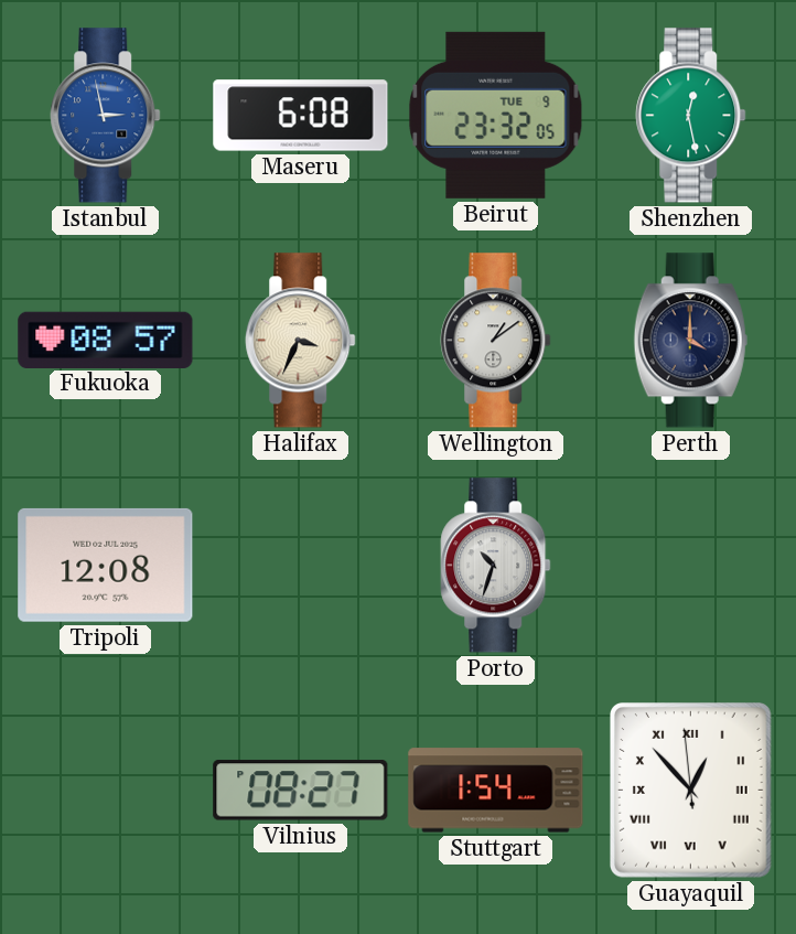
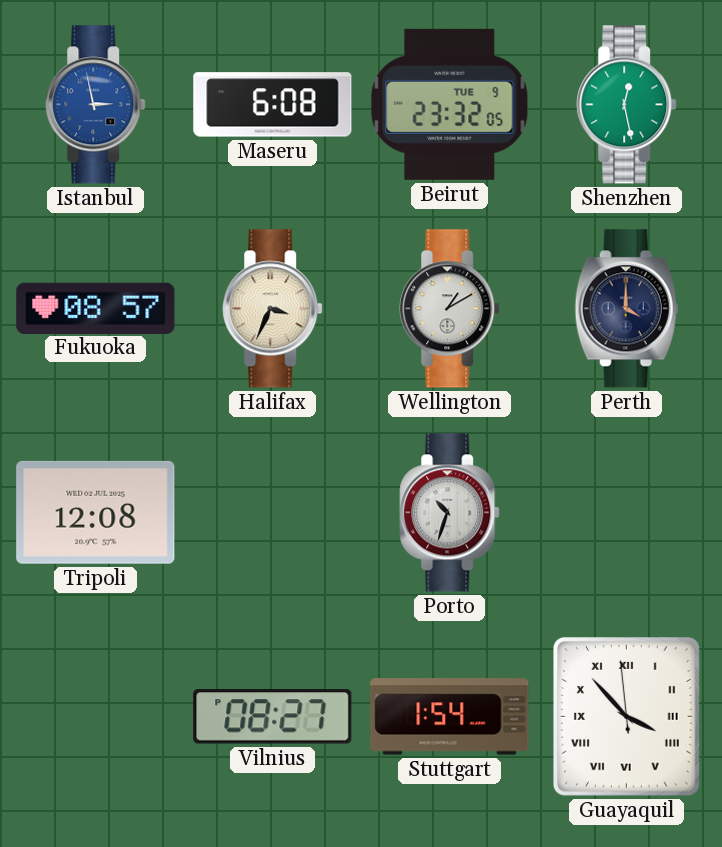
Wellington: 1:09 -> 1:10 (450, 309)
Guayaquil: 12:52 -> 3:52 (627, 717)
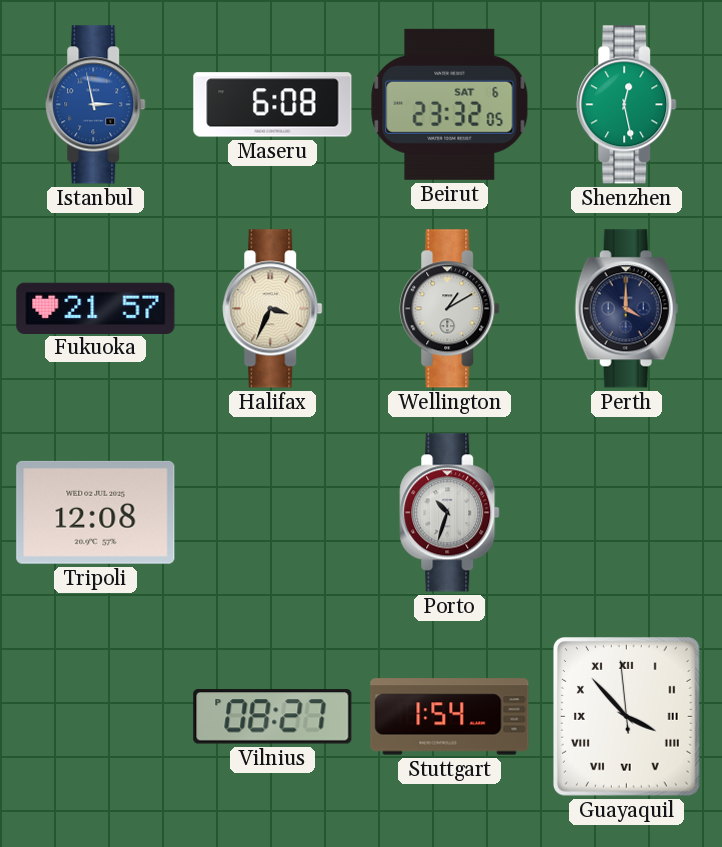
Beirut date: TUE 9 -> SAT 6 (450, 104)
Fukuoka: 08:57 -> 21:57 (96, 308)
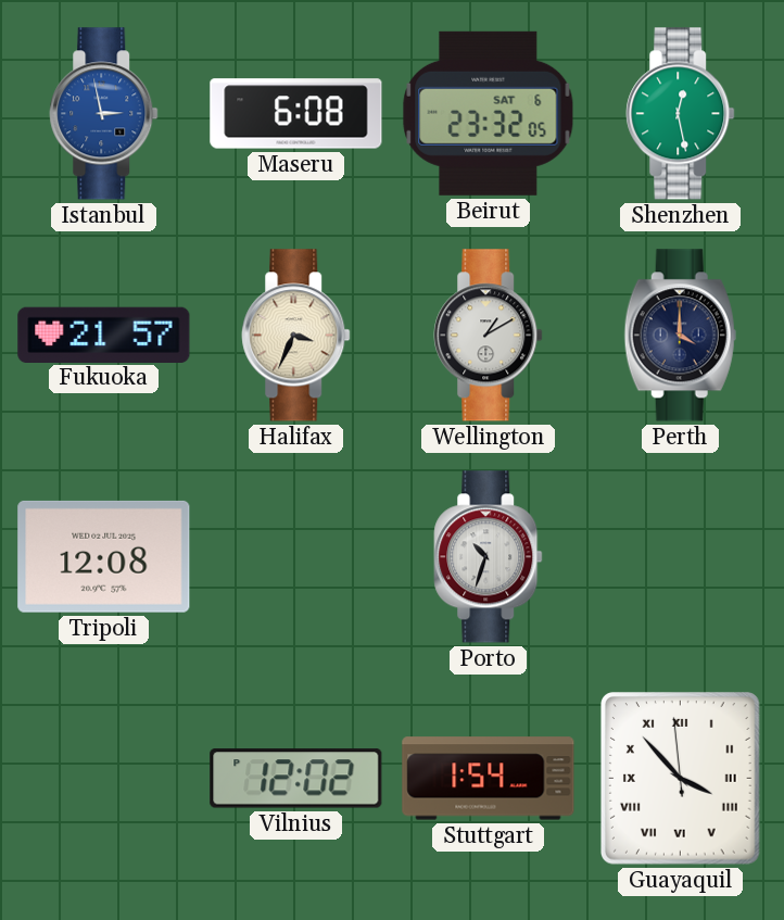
Vilnius: 08:27 -> 12:02 (296, 779)
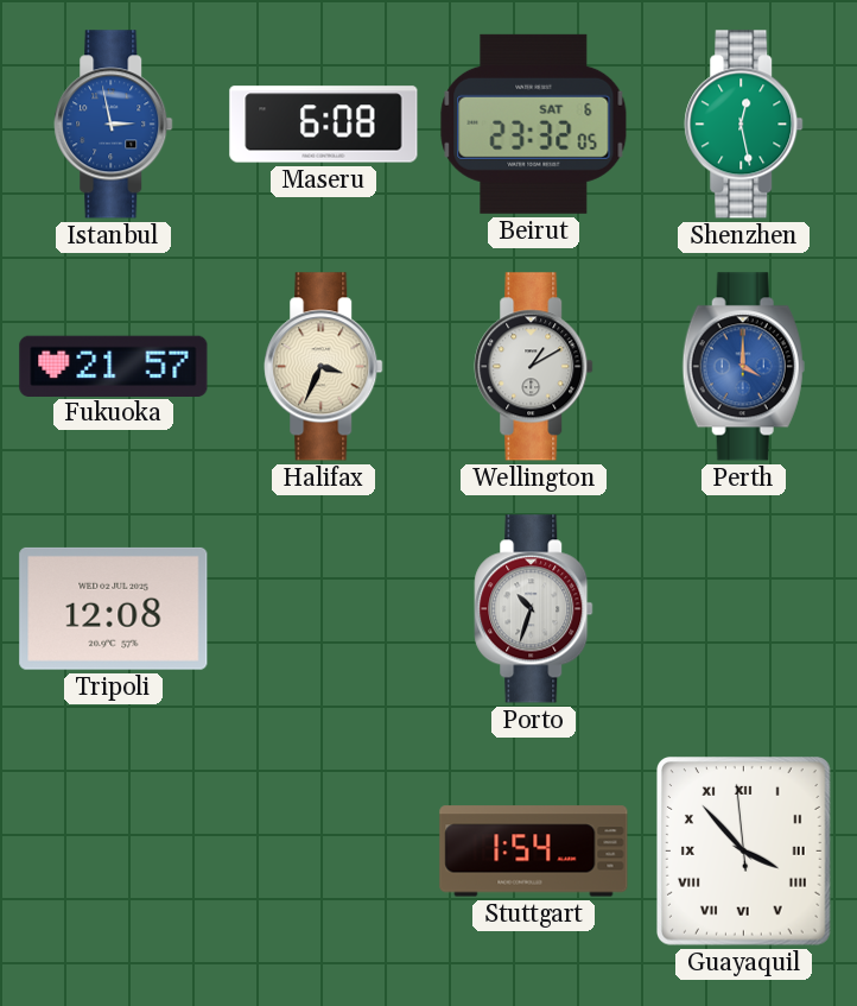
Perth dial: navy -> blue (743, 367)
Vilnius: 12:02 -> none (296, 779)
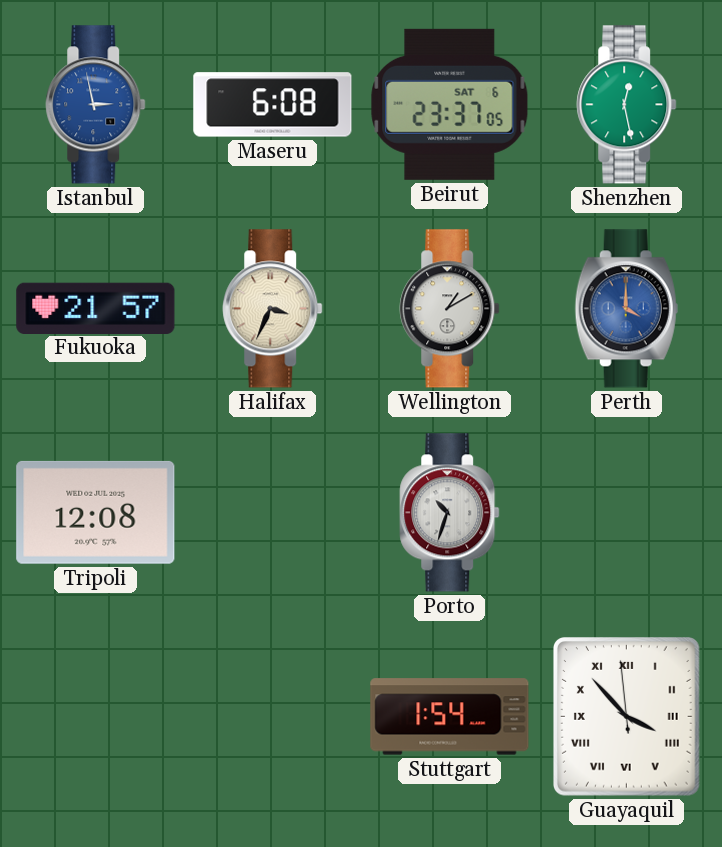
Beirut: 23:32 -> 23:37 (450, 104)
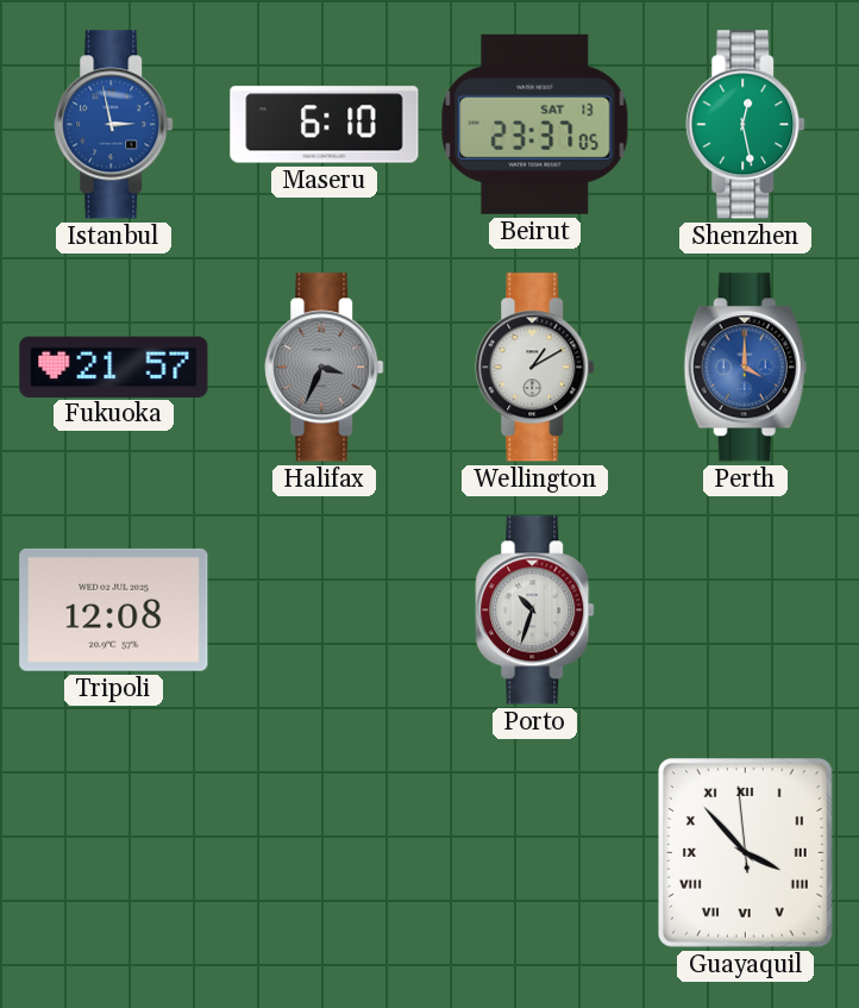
Maseru: 6:08 -> 6:10 (325, 125)
Beirut date: SAT 6 -> SAT 13 (535, 124)
Halifax dial: cream -> grey (325, 368)
Stuttgart: 1:54 -> none (450, 717)
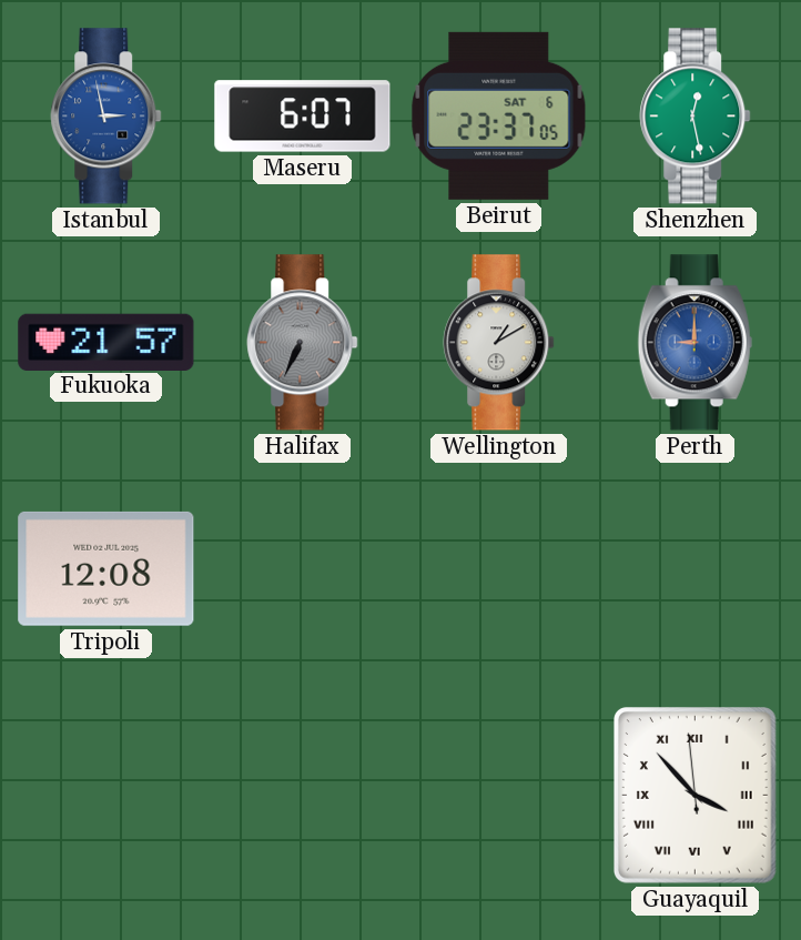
Maseru: 6:10 -> 6:07 (303, 117)
Beirut date: SAT 13 -> SAT 6 (499, 115)
Halifax: 3:34 -> 6:34 (303, 343)
Perth: 4:00 -> 9:00 (694, 343)
Porto: 10:33 -> none (535, 611)
